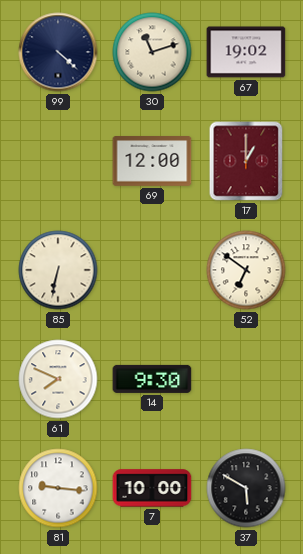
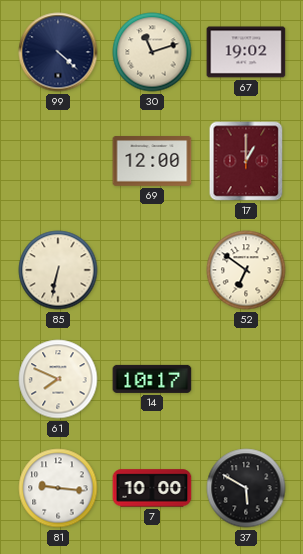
14: 9:30 -> 10:17 (152, 379)
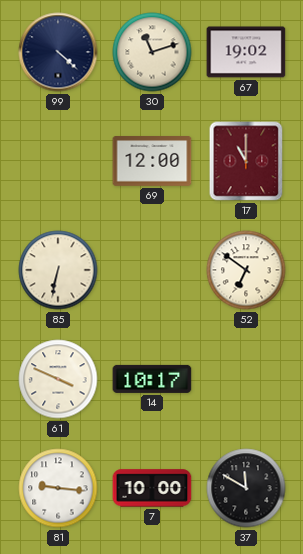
17: 1:00 -> 11:00 (246, 161)
61: 7:49 -> 3:49 (58, 379)
37: 5:50 -> 11:50 (246, 488)
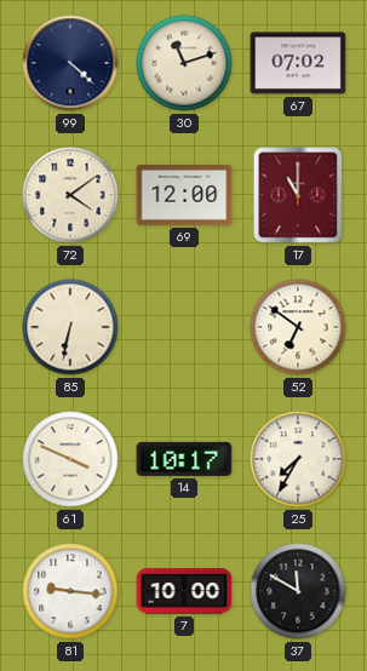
67: 19:02 -> 07:02 (298, 63)
72: none -> 4:09 (70, 195)
25: none -> 7:35 (298, 459)
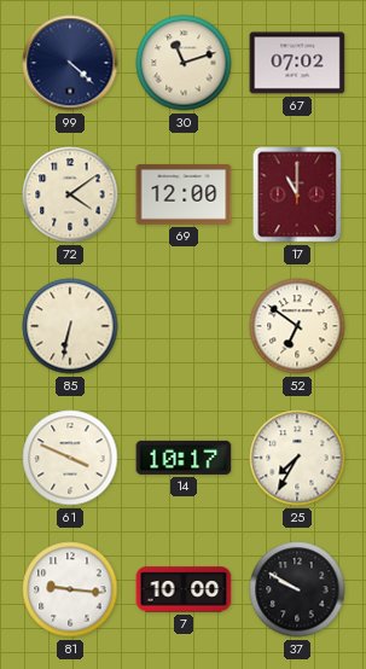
37: 11:50 -> 9:50 (297, 589)
